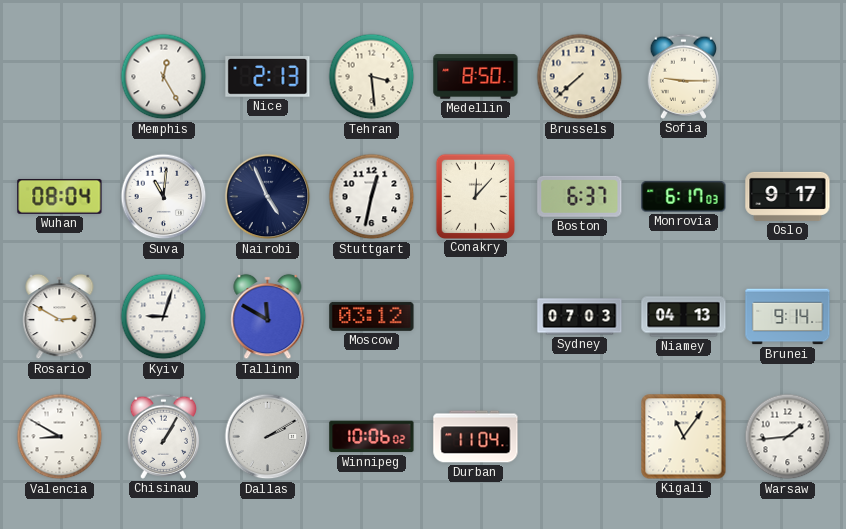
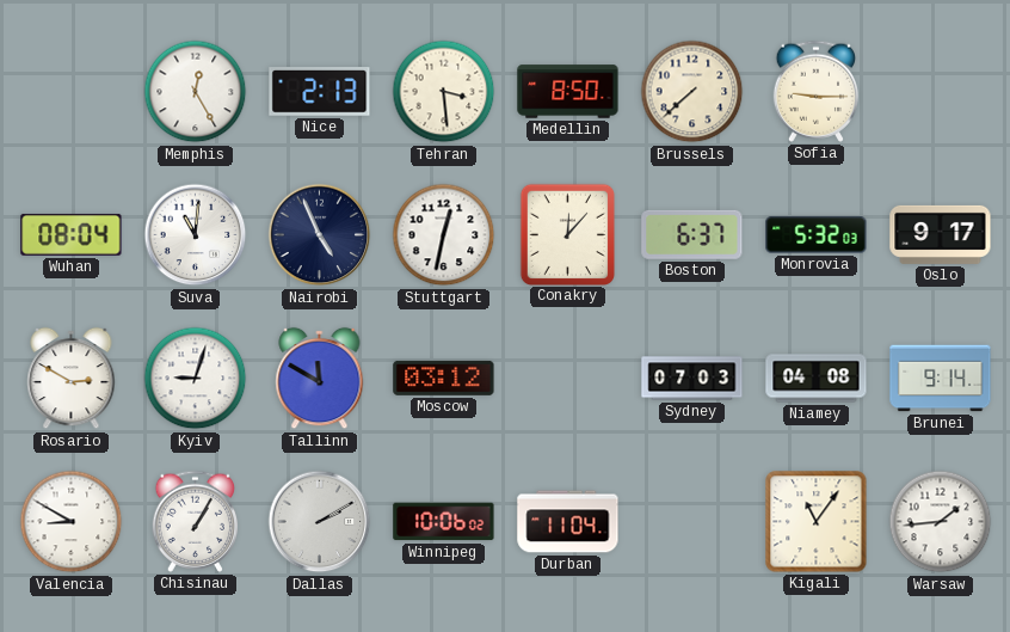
Monrovia: 6:17 -> 5:32 (817, 235)
Niamey: 04:13 -> 04:08 (817, 379)
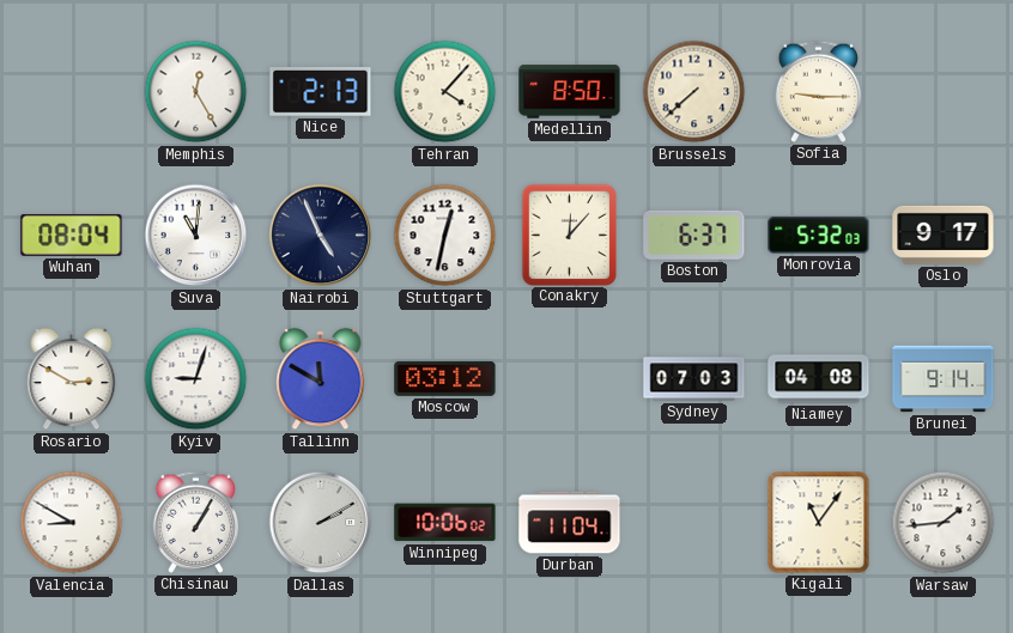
Tehran: 3:29 -> 4:07 (445, 92)
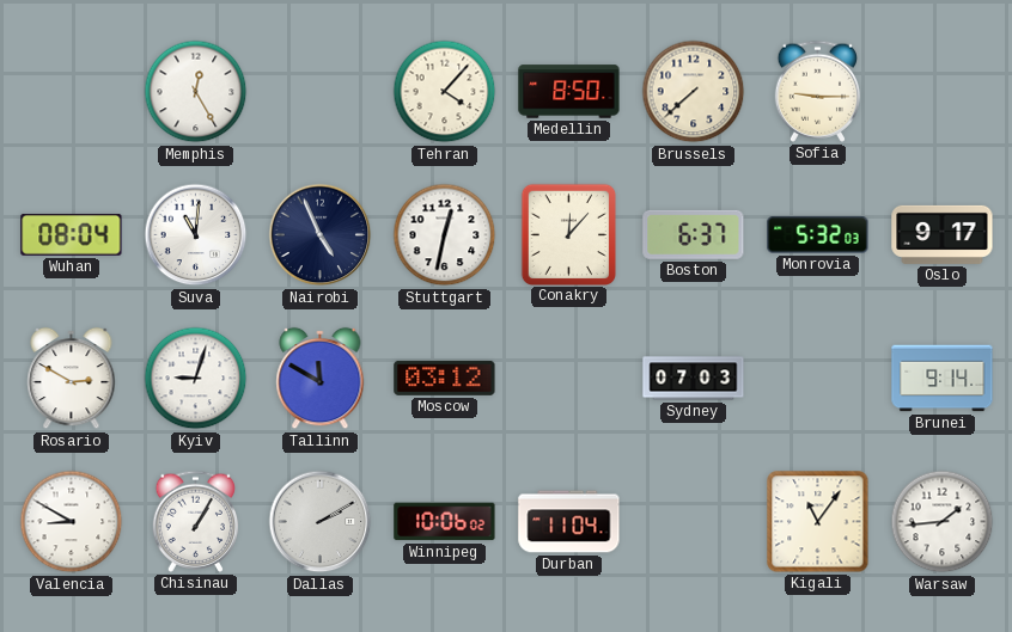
Nice: 2:13 -> none (321, 92)
Niamey: 04:08 -> none (819, 379)
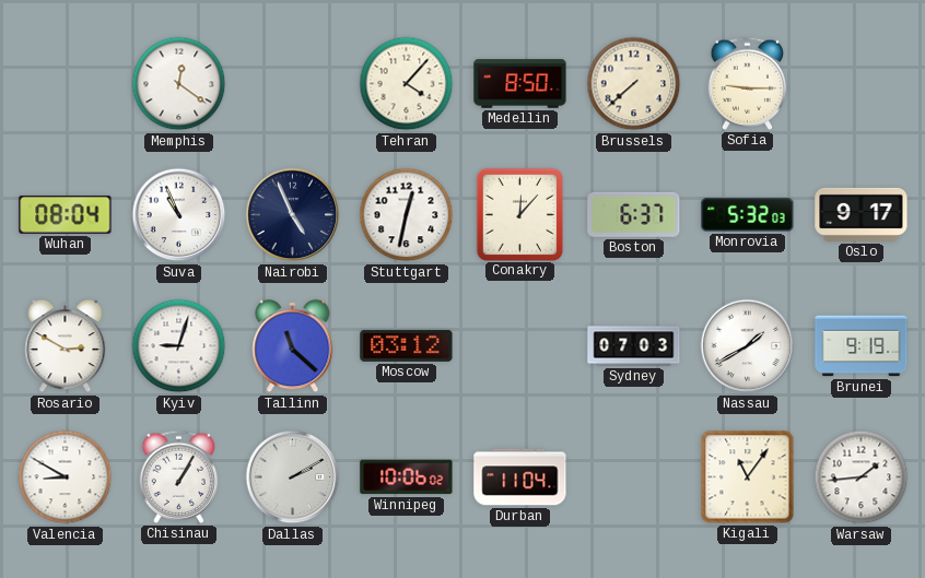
Memphis: 12:25 -> 12:21 (179, 84)
Suva: 11:01 -> 10:56 (179, 215)
Tallinn: 11:50 -> 11:22 (293, 346)
Nassau: none -> 1:40 (748, 346)
Brunei: 9:14 -> 9:19 (862, 346)
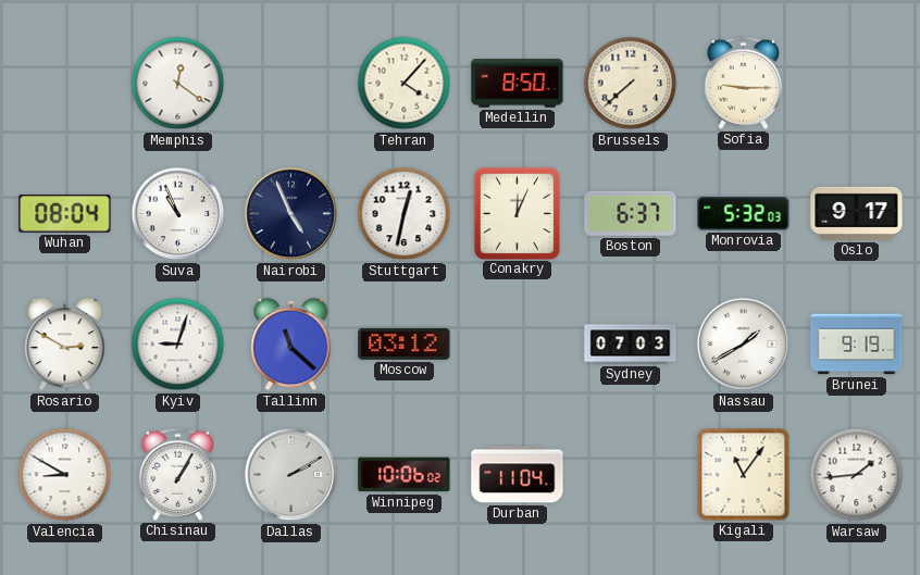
Conakry: 12:07 -> 12:04 (517, 213)
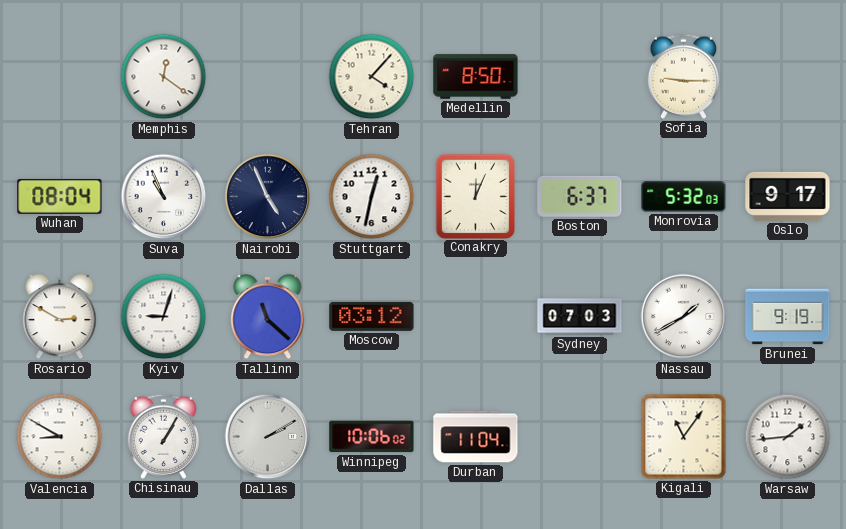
Brussels: 7:38 -> none (631, 84)
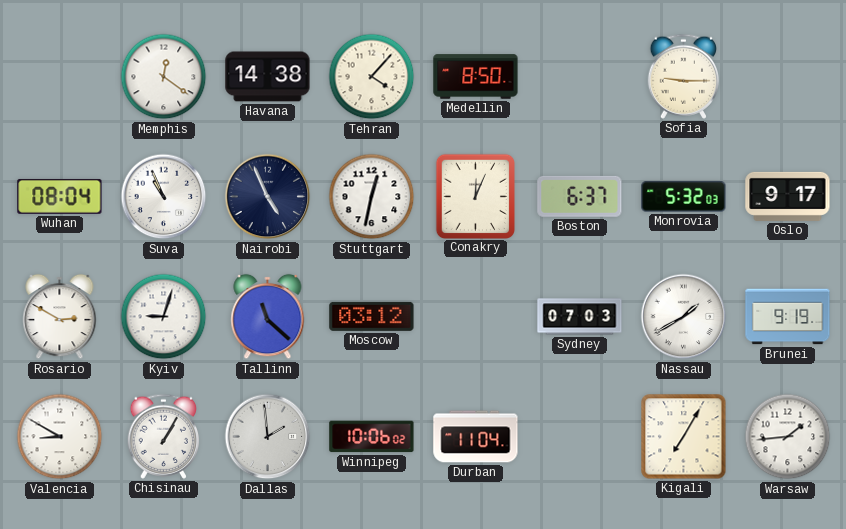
Havana: none -> 14:38 (268, 77)
Dallas: 2:10 -> 1:59 (268, 437)
Kigali: 11:06 -> 7:05 (684, 437)
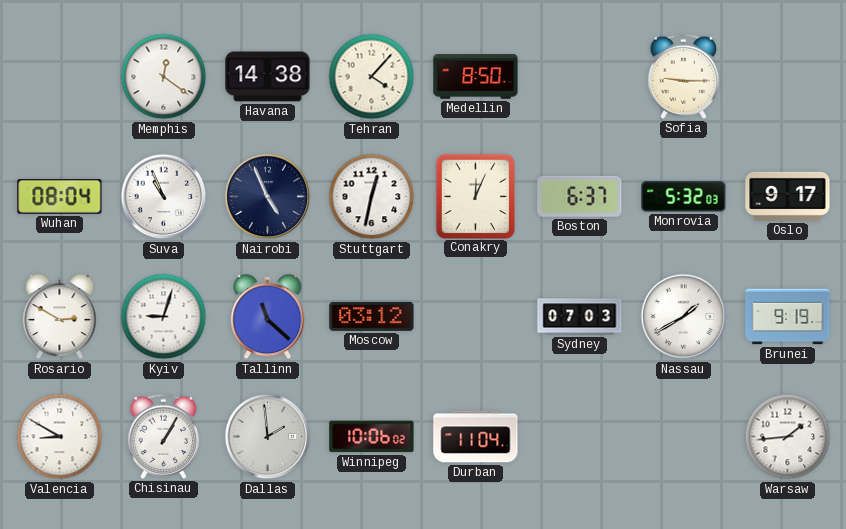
Kigali: 7:05 -> none (684, 437)
